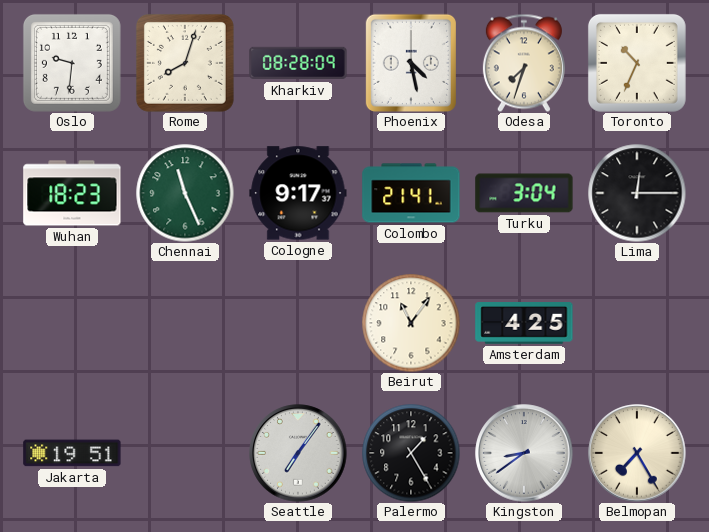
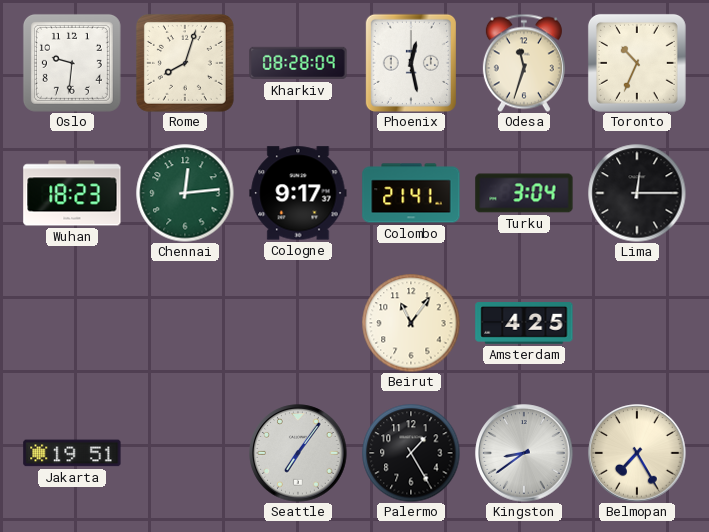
Phoenix: 4:28 -> 12:28 (411, 63)
Odesa: 7:33 -> 11:33 (524, 63)
Chennai: 11:26 -> 12:14 (185, 193)
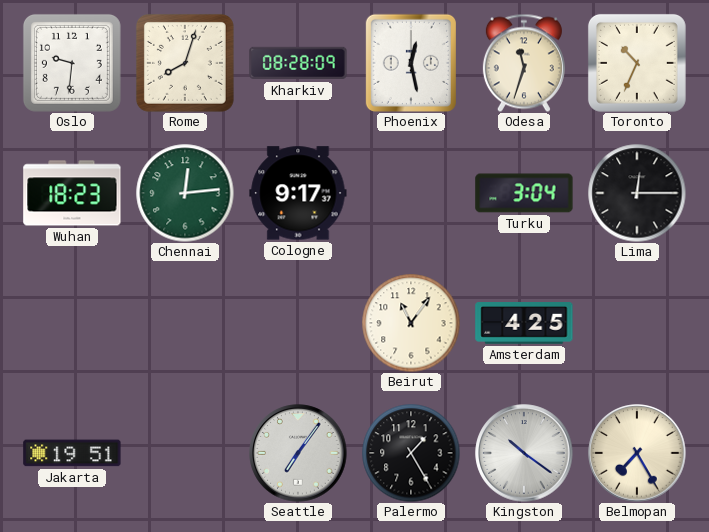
Colombo: 21:41 -> none (411, 193)
Kingston: 8:39 -> 10:21 (524, 453)
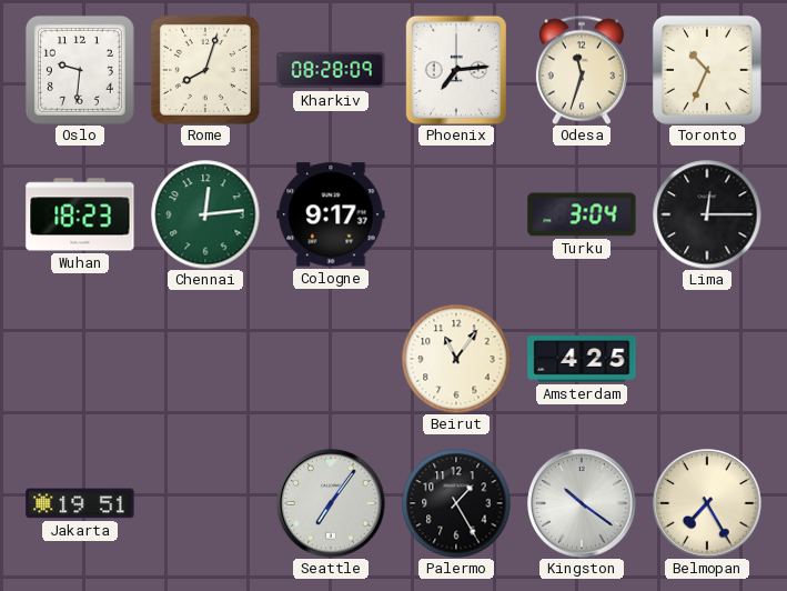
Phoenix: 12:28 -> 7:14 (456, 70)
